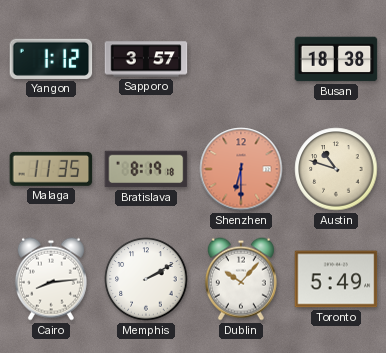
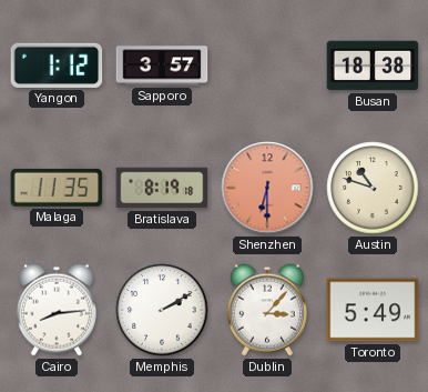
Dublin: 10:07 -> 3:07 (267, 310)
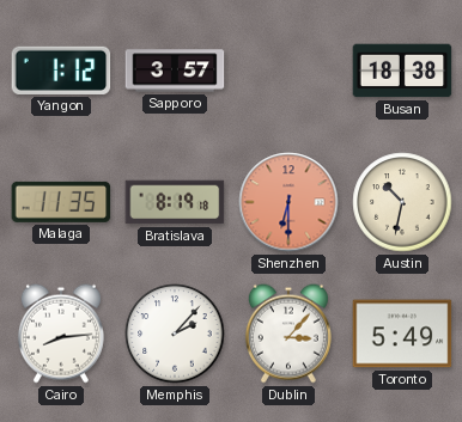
Austin: 10:48 -> 10:32 (402, 202)
Memphis: 2:10 -> 2:07 (175, 334)
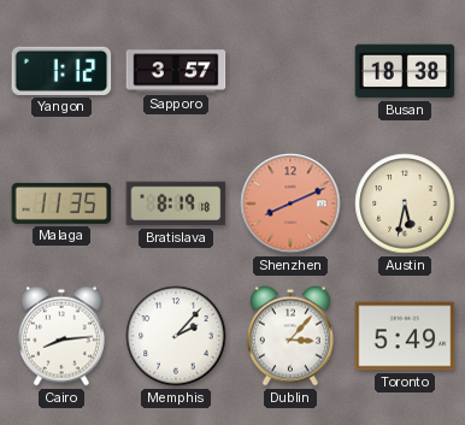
Shenzhen: 6:30 -> 8:11 (290, 203)
Austin: 10:32 -> 5:32 (405, 203)
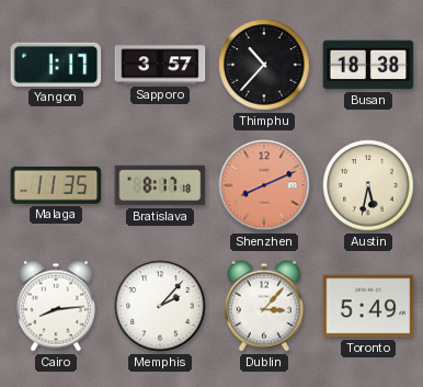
Yangon: 1:12 -> 1:17 (56, 65)
Thimphu: none -> 10:37 (264, 65)
Bratislava: 8:19 -> 8:17 (160, 185)
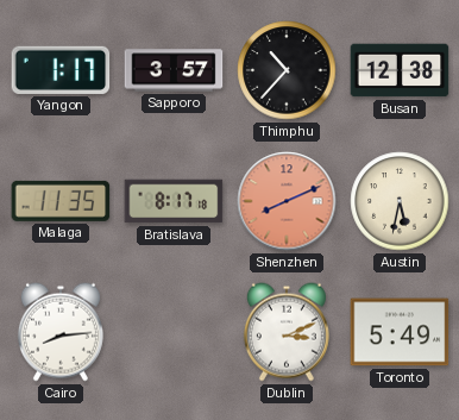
Busan: 18:38 -> 12:38 (400, 70)
Memphis: 2:07 -> none (160, 306)
Dublin: 3:07 -> 3:11 (287, 332)
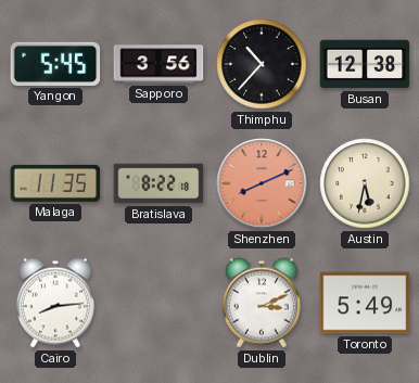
Yangon: 1:17 -> 5:45 (55, 64)
Sapporo: 3:57 -> 3:56 (158, 64)
Bratislava: 8:17 -> 8:22 (158, 183)
